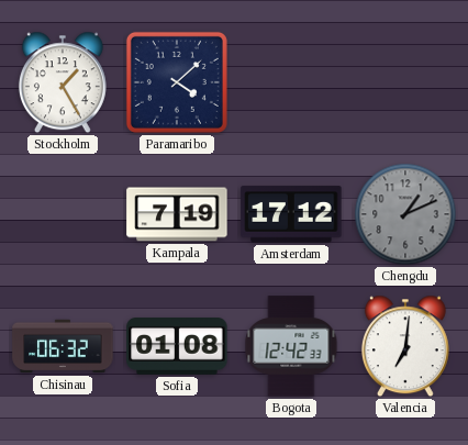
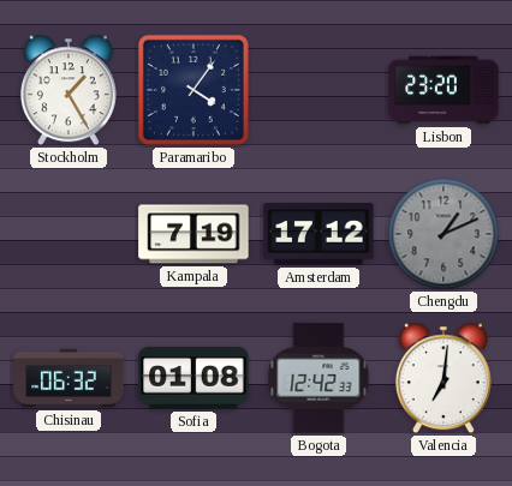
Paramaribo: 4:08 -> 4:06 (194, 90)
Lisbon: none -> 23:20 (443, 90)
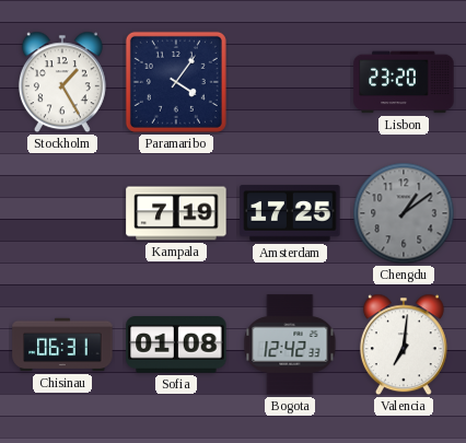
Amsterdam: 17:12 -> 17:25 (290, 213)
Chengdu: 1:11 -> 1:09 (404, 213)
Chisinau: 06:32 -> 06:31 (62, 345)
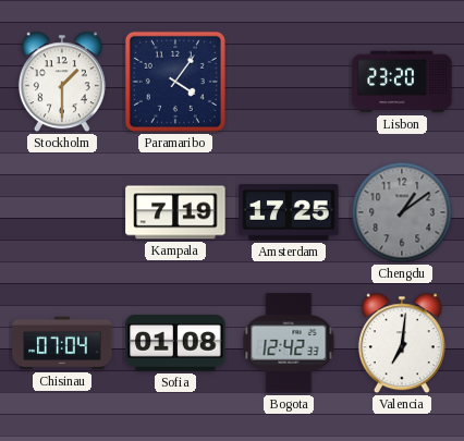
Stockholm: 1:25 -> 1:30 (62, 82)
Chisinau: 06:31 -> 07:04 (62, 343)
